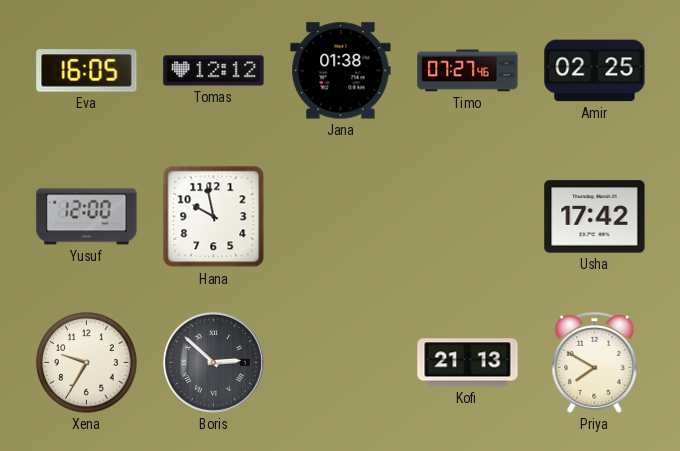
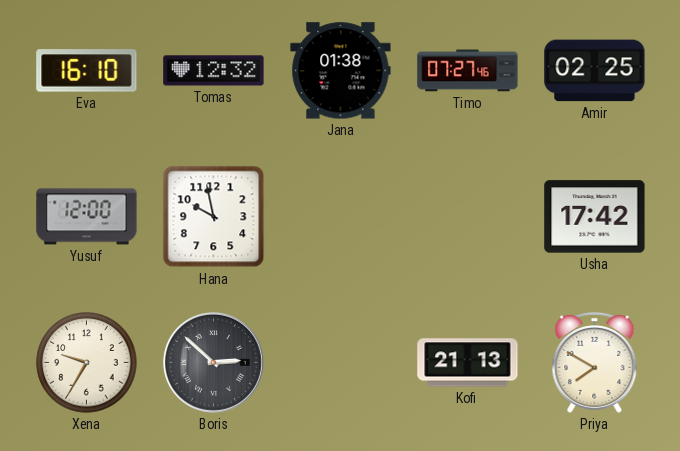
Eva: 16:05 -> 16:10 (87, 71)
Tomas: 12:12 -> 12:32 (214, 71)
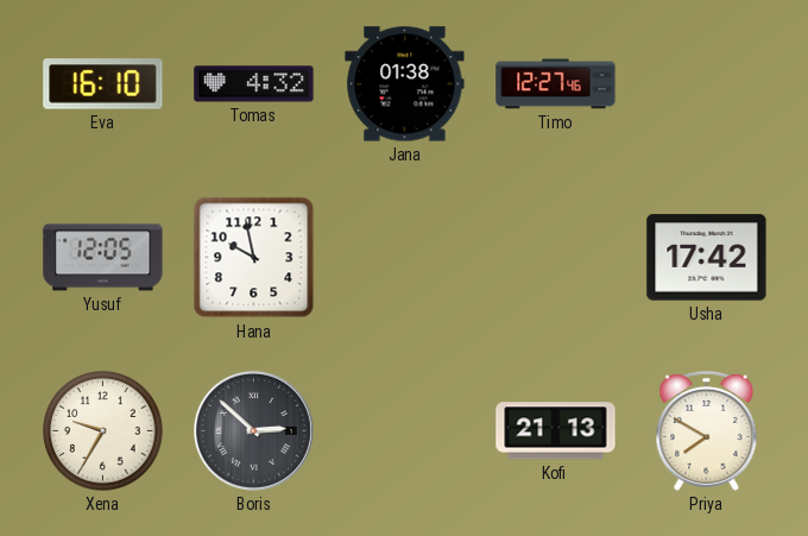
Tomas: 12:32 -> 4:32 (254, 84)
Timo: 07:27 -> 12:27 (556, 84)
Amir: 02:25 -> none (595, 71)
Yusuf: 12:00 -> 12:05 (103, 258)
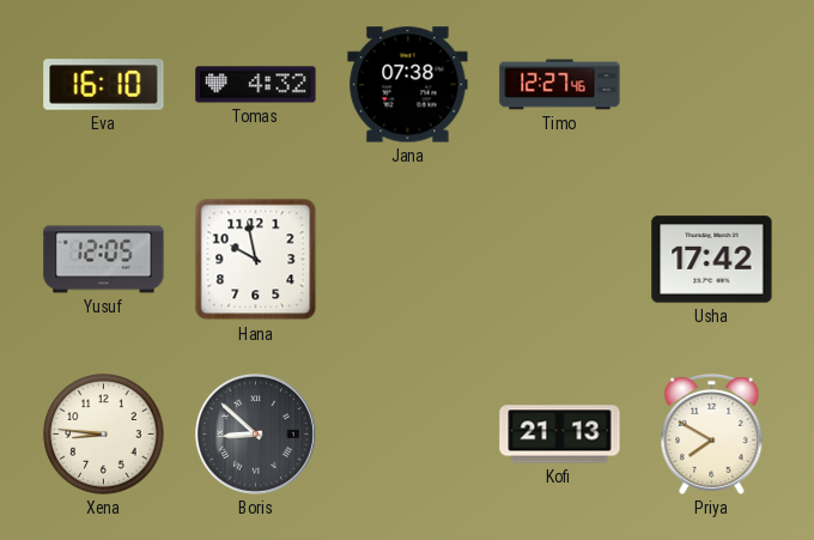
Jana: 01:38 -> 07:38 (408, 85)
Xena: 9:35 -> 8:46 (104, 435)
Boris: 2:52 -> 8:52 (255, 433)
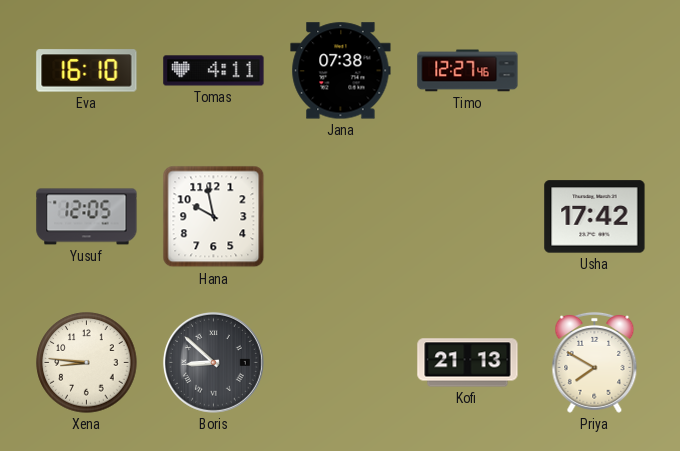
Tomas: 4:32 -> 4:11 (214, 71)
